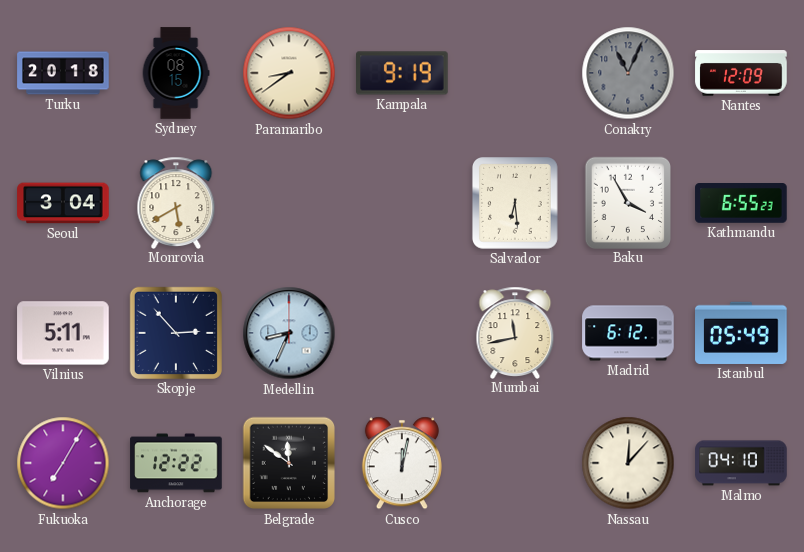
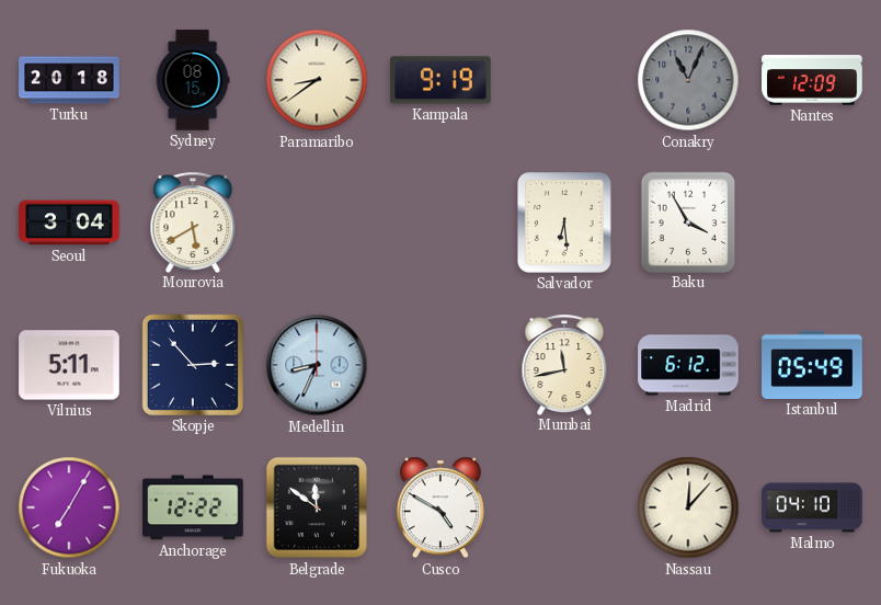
Kathmandu: 6:55 -> none (741, 204)
Cusco: 12:02 -> 4:50 (440, 507)
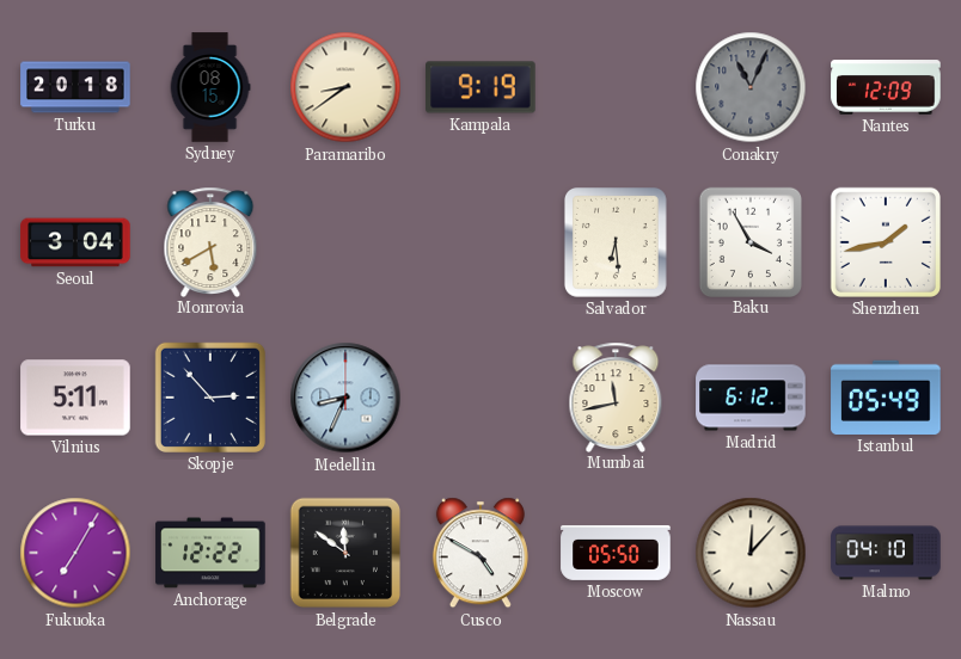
Shenzhen: none -> 1:43 (886, 242)
Moscow: none -> 05:50 (616, 553)
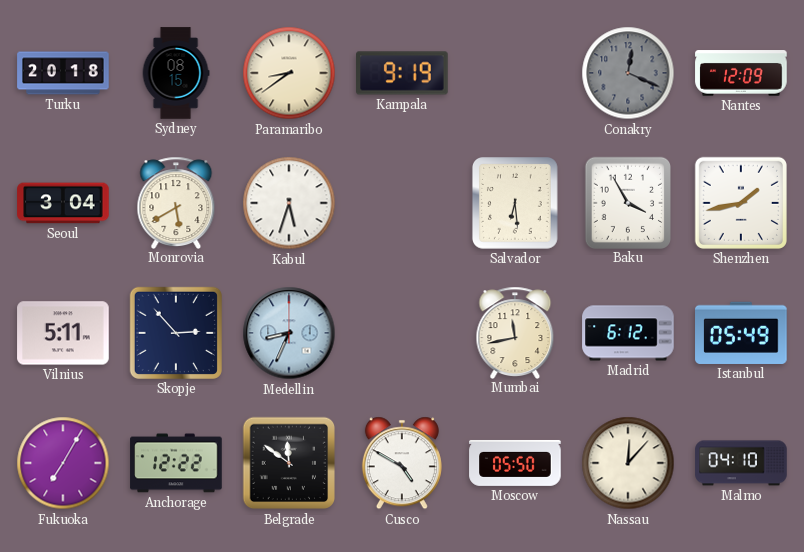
Conakry: 11:04 -> 12:19 (628, 73)
Kabul: none -> 5:33 (289, 203)
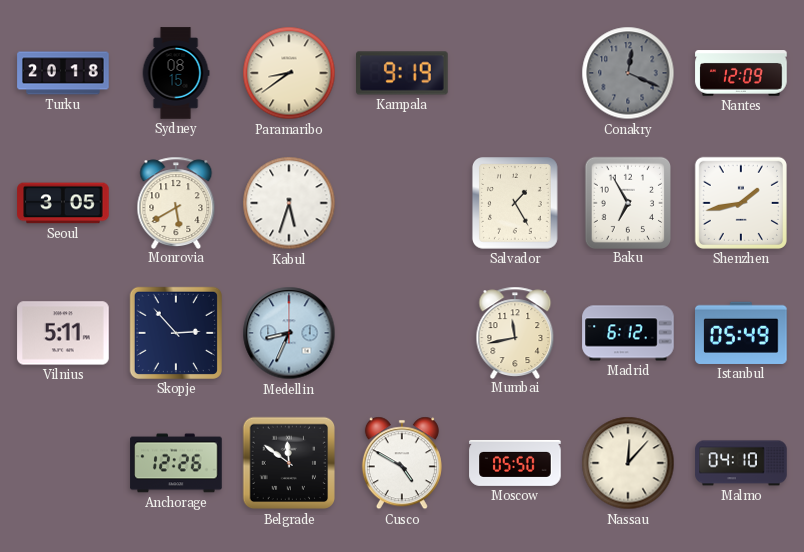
Seoul: 3:04 -> 3:05 (63, 203)
Salvador: 6:29 -> 1:25 (515, 204)
Baku: 3:55 -> 6:55 (627, 202)
Fukuoka: 7:05 -> none (63, 463)
Anchorage: 12:22 -> 12:26 (176, 463)
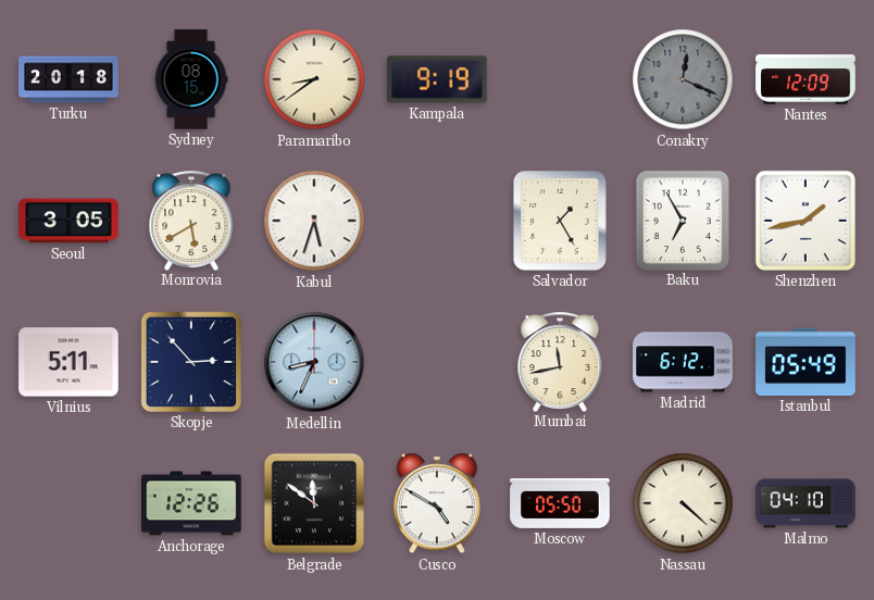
Nassau: 12:07 -> 4:22 (683, 503)
